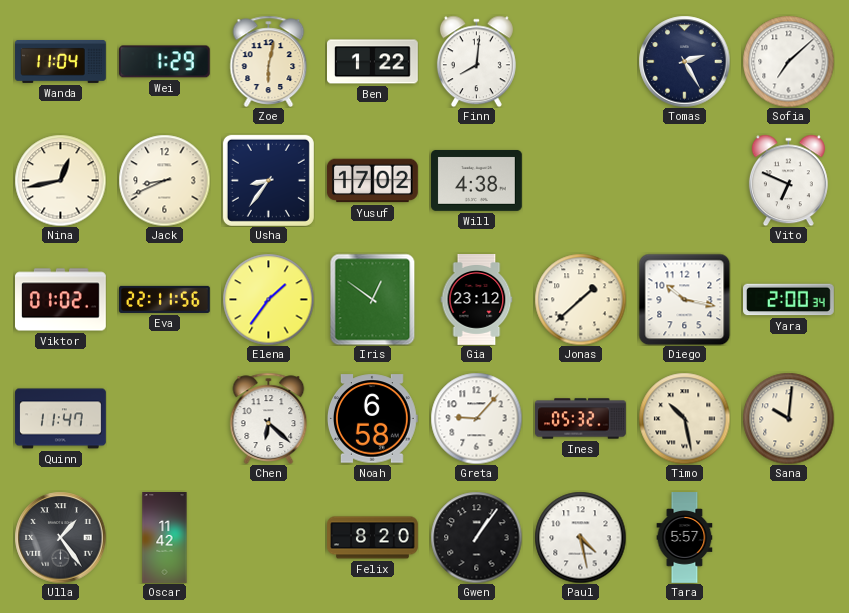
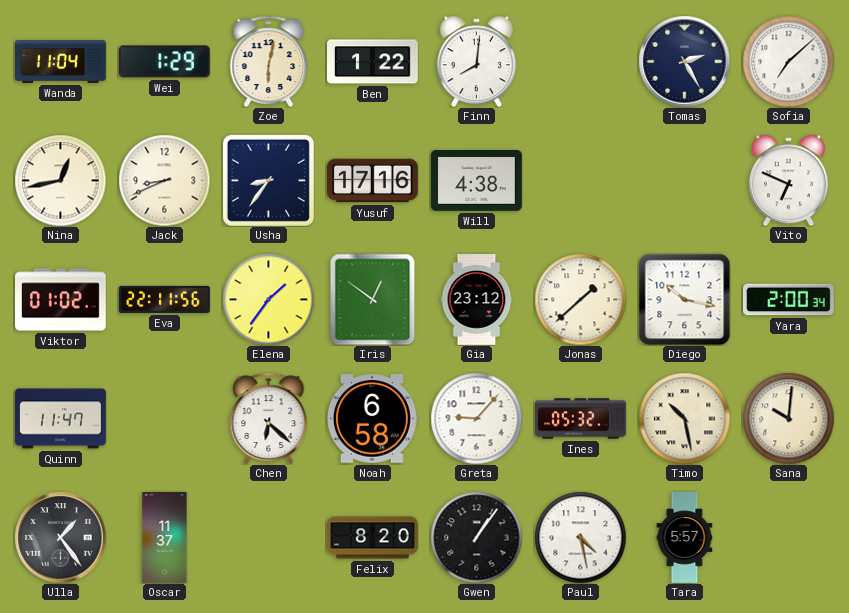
Yusuf: 17:02 -> 17:16 (373, 181)
Oscar: 11:42 -> 11:37 (165, 538)
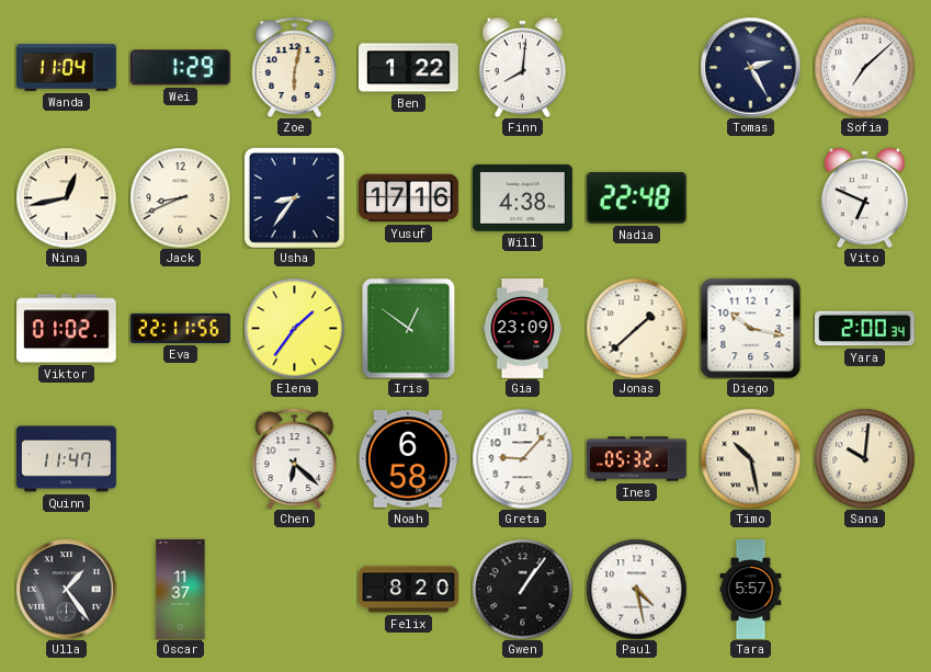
Nadia: none -> 22:48 (636, 198)
Gia: 23:12 -> 23:09 (523, 329)
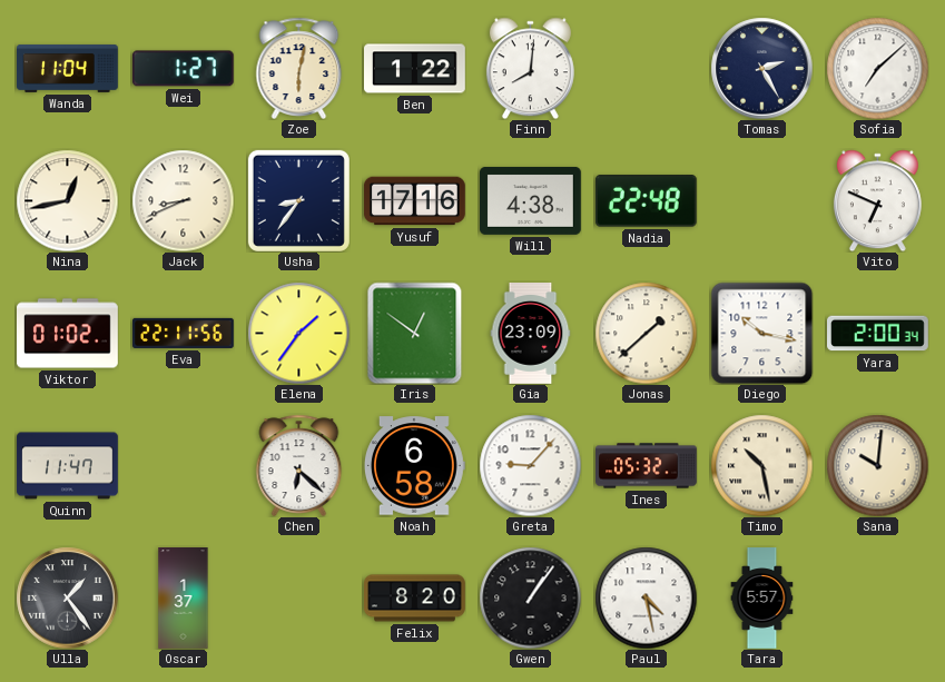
Wei: 1:29 -> 1:27 (183, 69)
Oscar: 11:37 -> 1:37 (184, 599)
